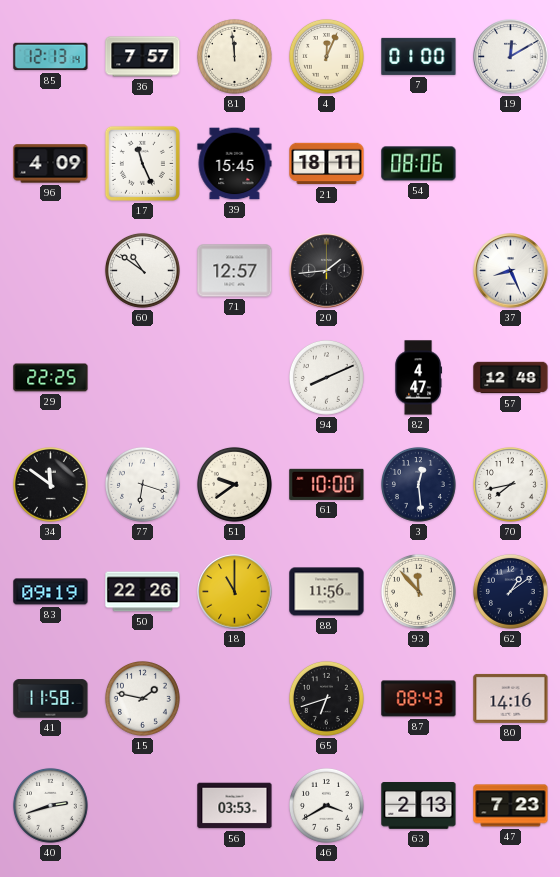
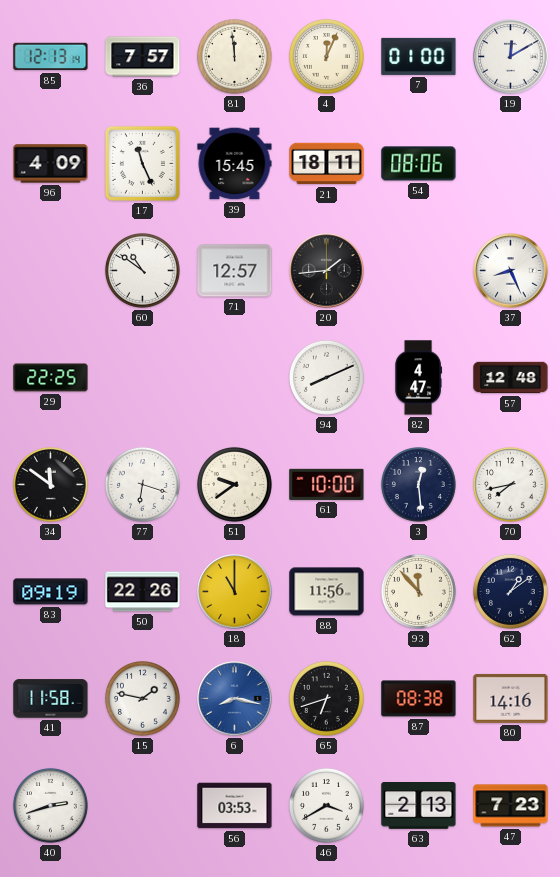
6: none -> 8:17 (235, 699)
87: 08:43 -> 08:38 (419, 699)
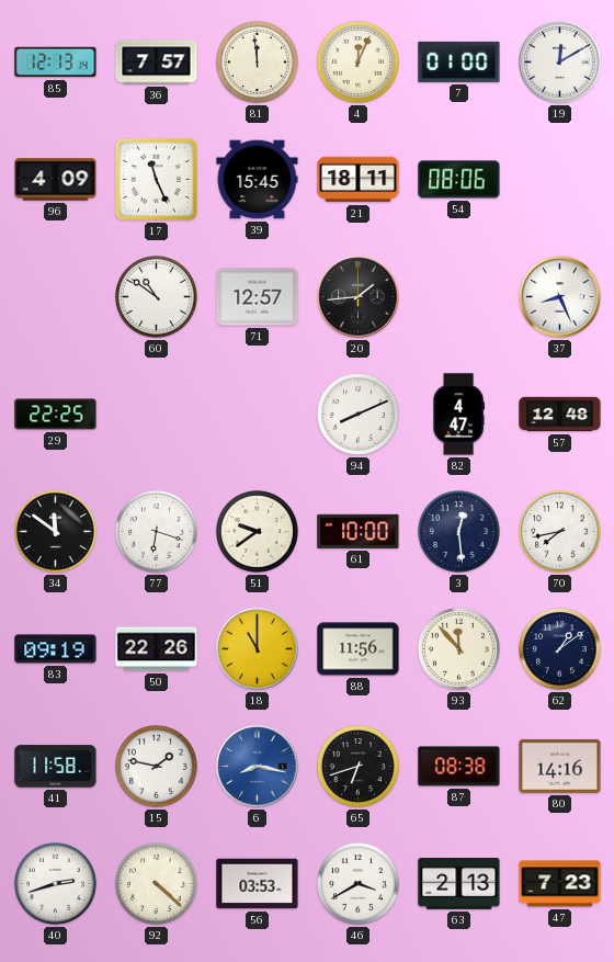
92: none -> 4:22 (156, 883)
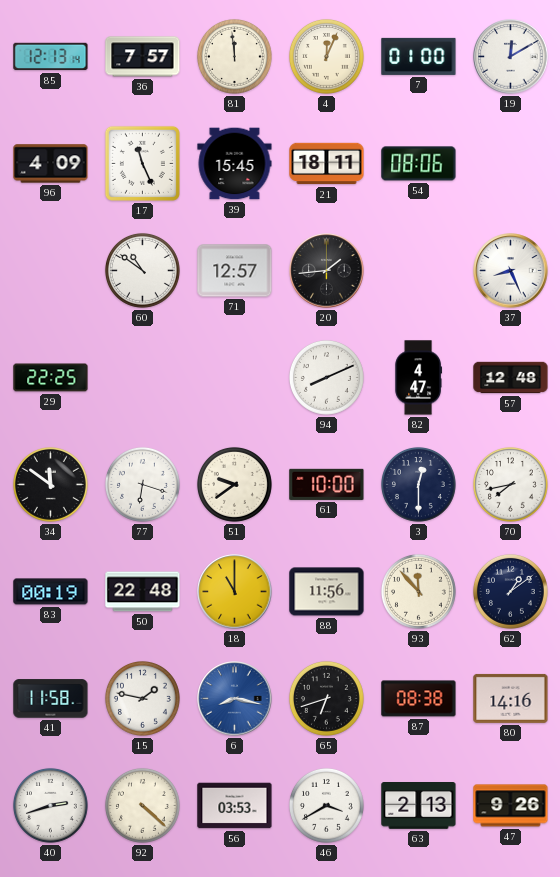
3: 12:29 -> 12:30 (418, 484)
83: 09:19 -> 00:19 (51, 592)
50: 22:26 -> 22:48 (143, 592)
47: 7:23 -> 9:26 (511, 806)
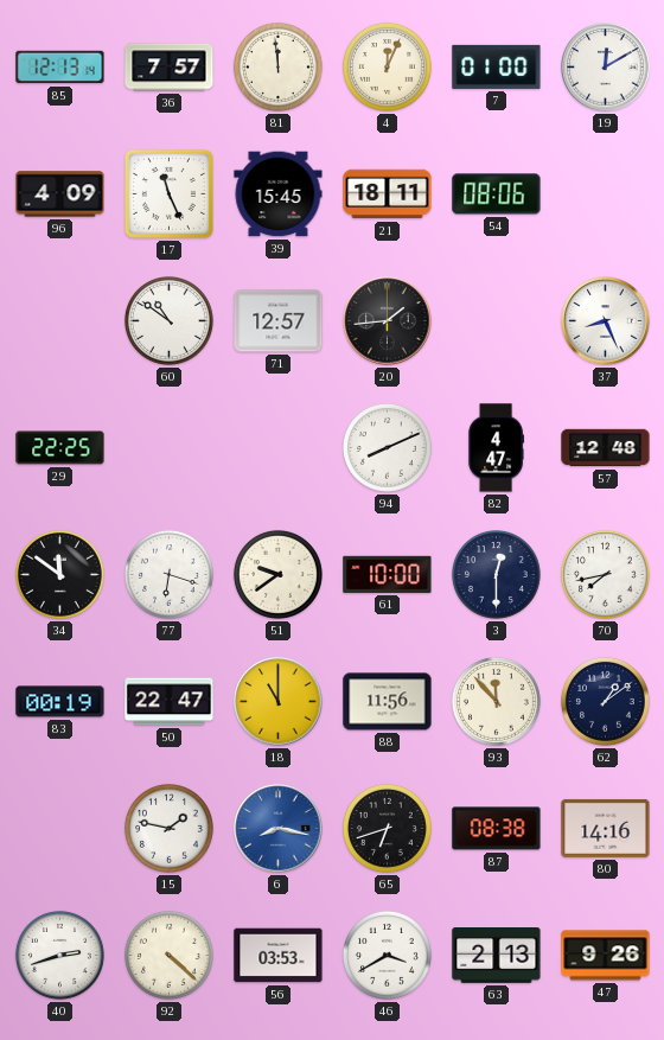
50: 22:48 -> 22:47 (170, 702)
41: 11:58 -> none (51, 699)
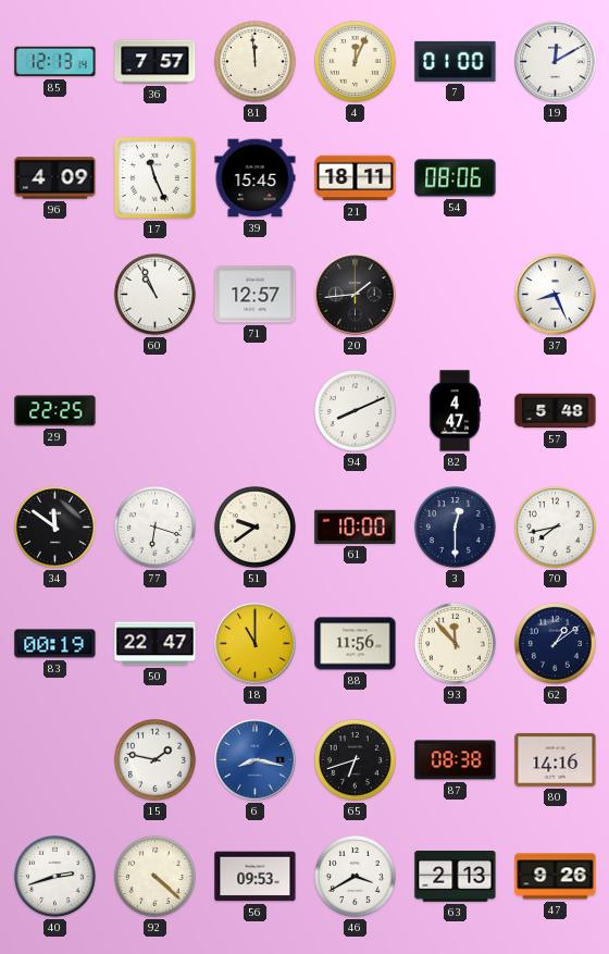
60: 10:51 -> 10:56 (154, 294)
57: 12:48 -> 5:48 (556, 411)
56: 03:53 -> 09:53 (256, 877)
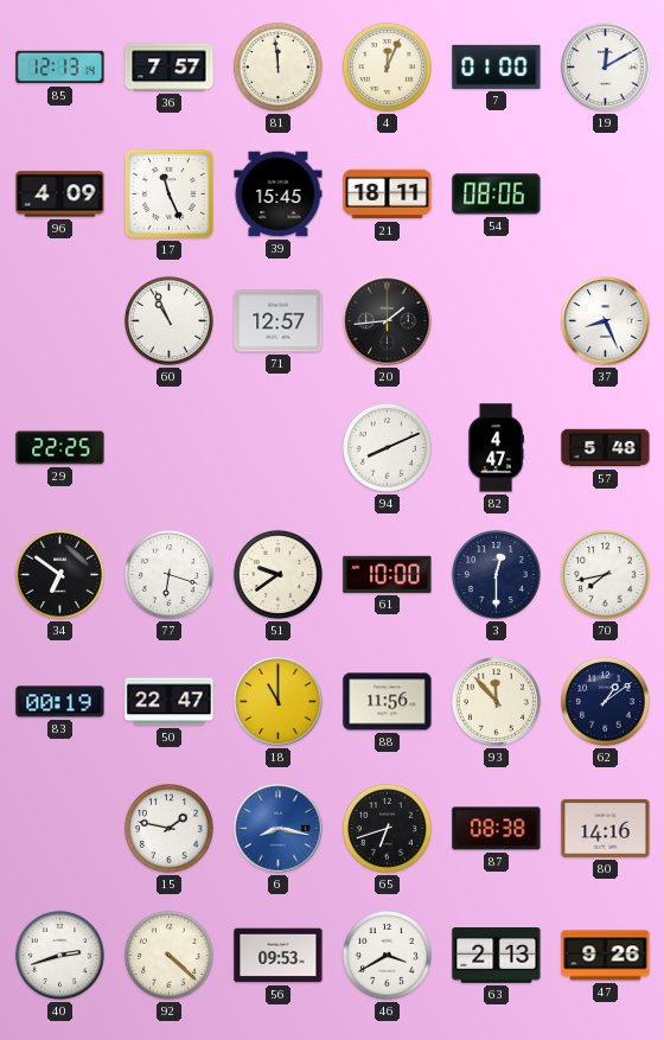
34: 11:51 -> 6:51 (59, 574)
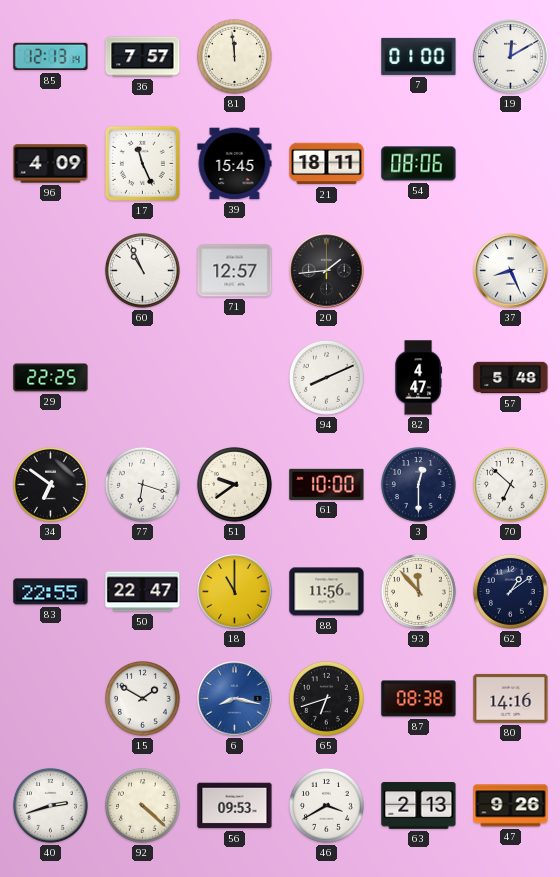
4: 12:04 -> none (387, 66)
70: 7:43 -> 6:52 (510, 484)
83: 00:19 -> 22:55 (51, 592)
15: 1:47 -> 1:50 (142, 698)
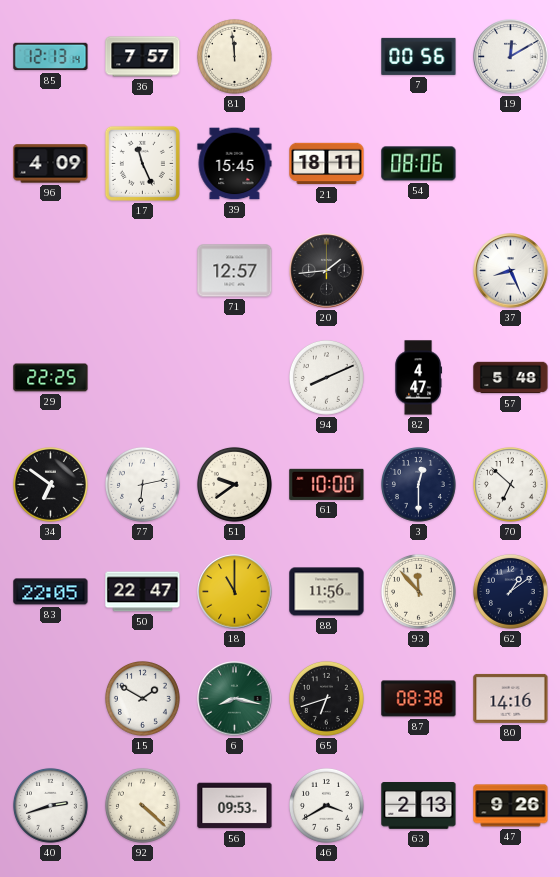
7: 01:00 -> 00:56 (419, 56)
60: 10:56 -> none (142, 270)
77: 6:18 -> 6:13 (142, 484)
83: 22:55 -> 22:05 (51, 592)
6 dial: blue -> green (235, 699)
